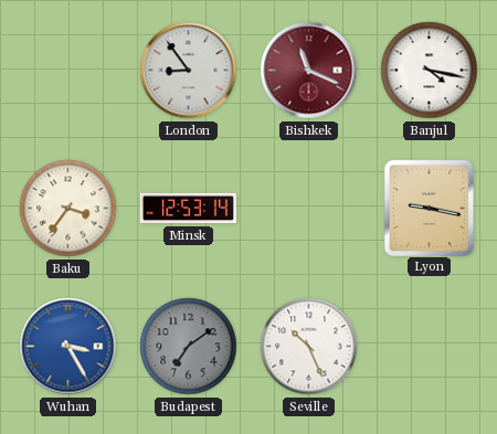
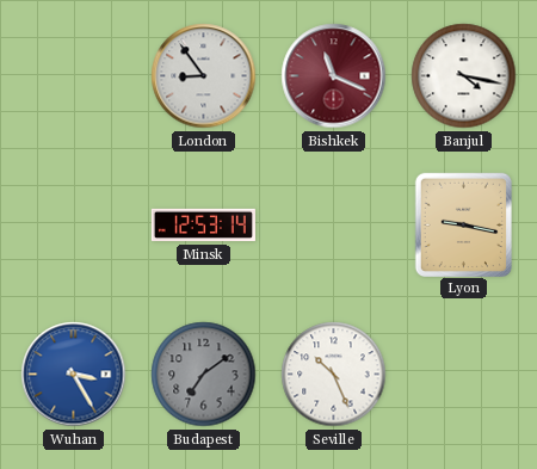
Baku: 3:36 -> none (68, 209)
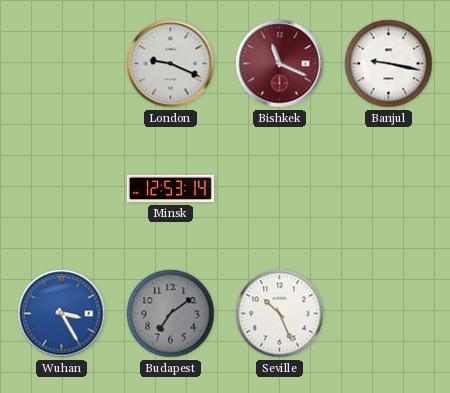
London: 8:54 -> 9:19 (171, 64)
Banjul: 4:17 -> 9:17 (389, 64)
Lyon: 9:17 -> none (463, 224)
